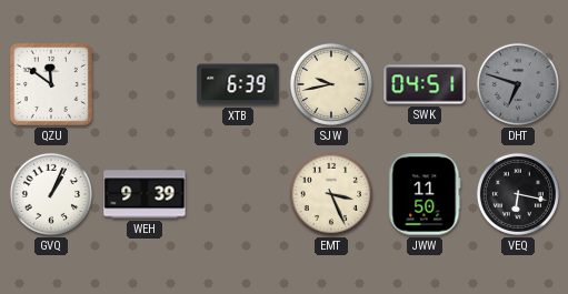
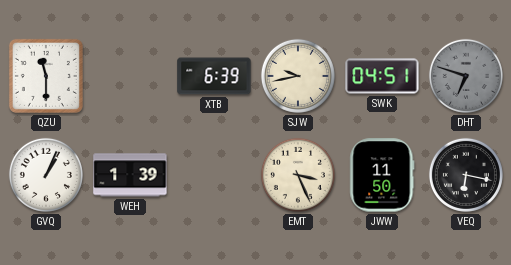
QZU: 11:51 -> 11:30 (46, 76)
WEH: 9:39 -> 1:39 (130, 175)
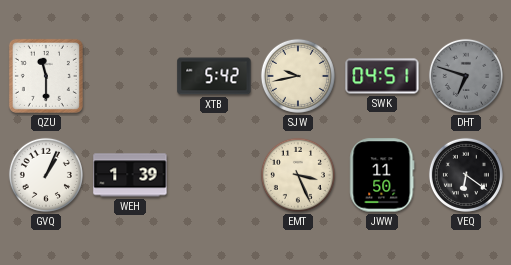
XTB: 6:39 -> 5:42 (214, 76)
VEQ: 6:17 -> 6:21 (466, 175)
